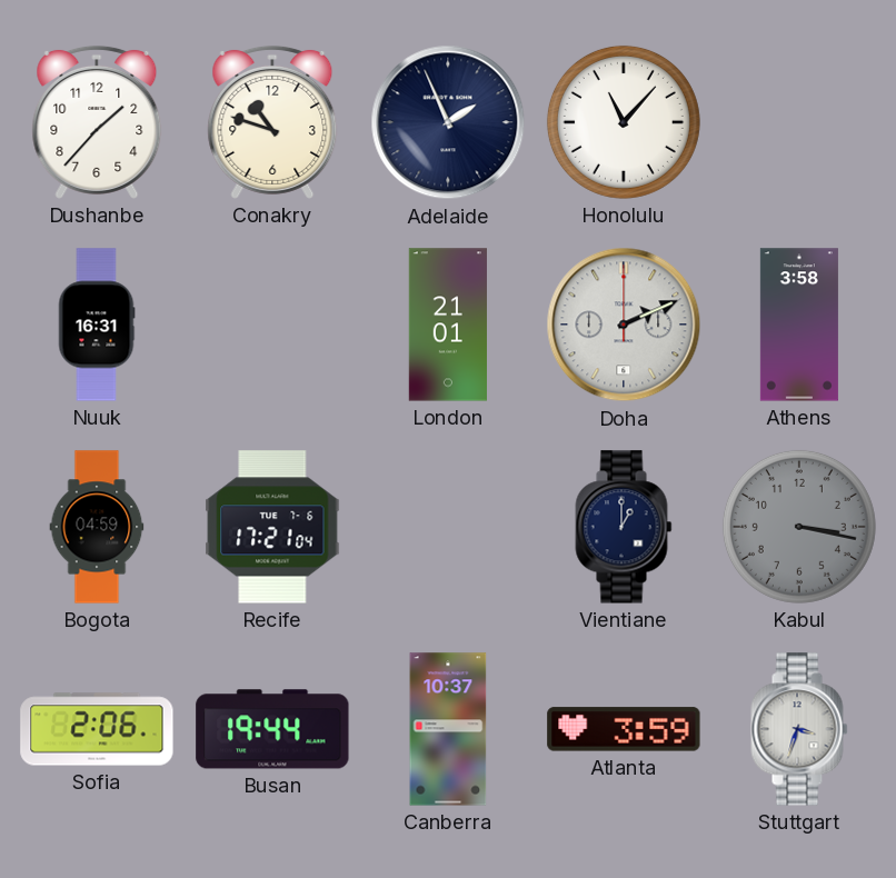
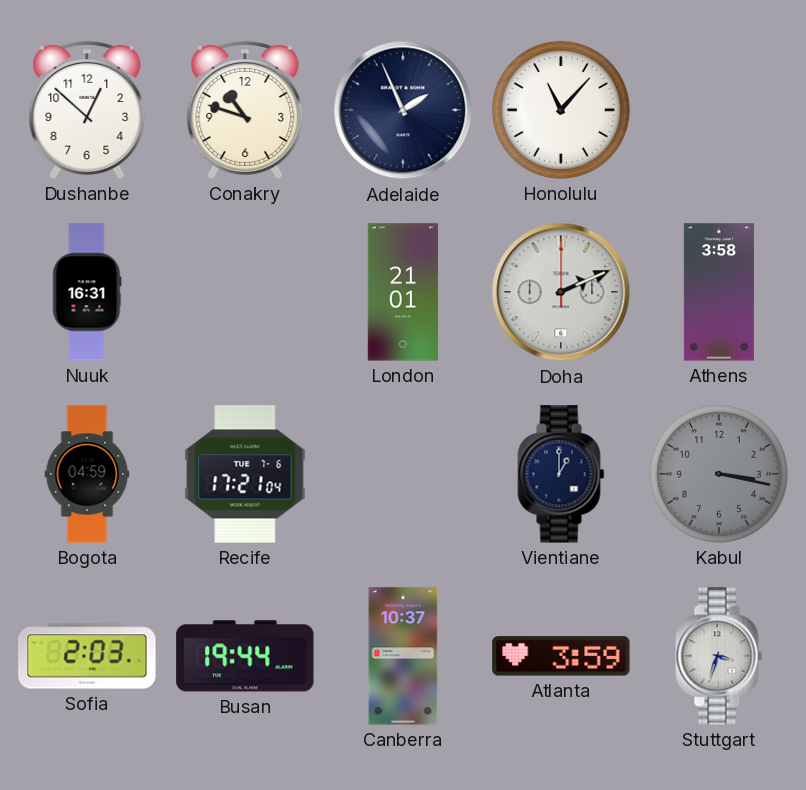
Dushanbe: 1:37 -> 12:52 (87, 110)
Sofia: 2:06 -> 2:03 (87, 656)
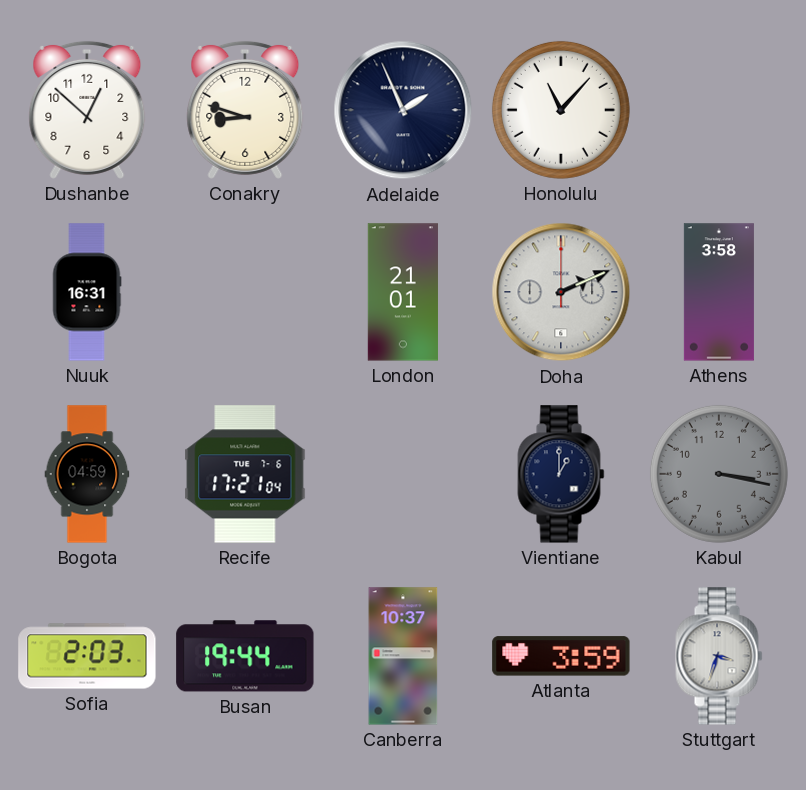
Conakry: 10:48 -> 8:48 (245, 110)
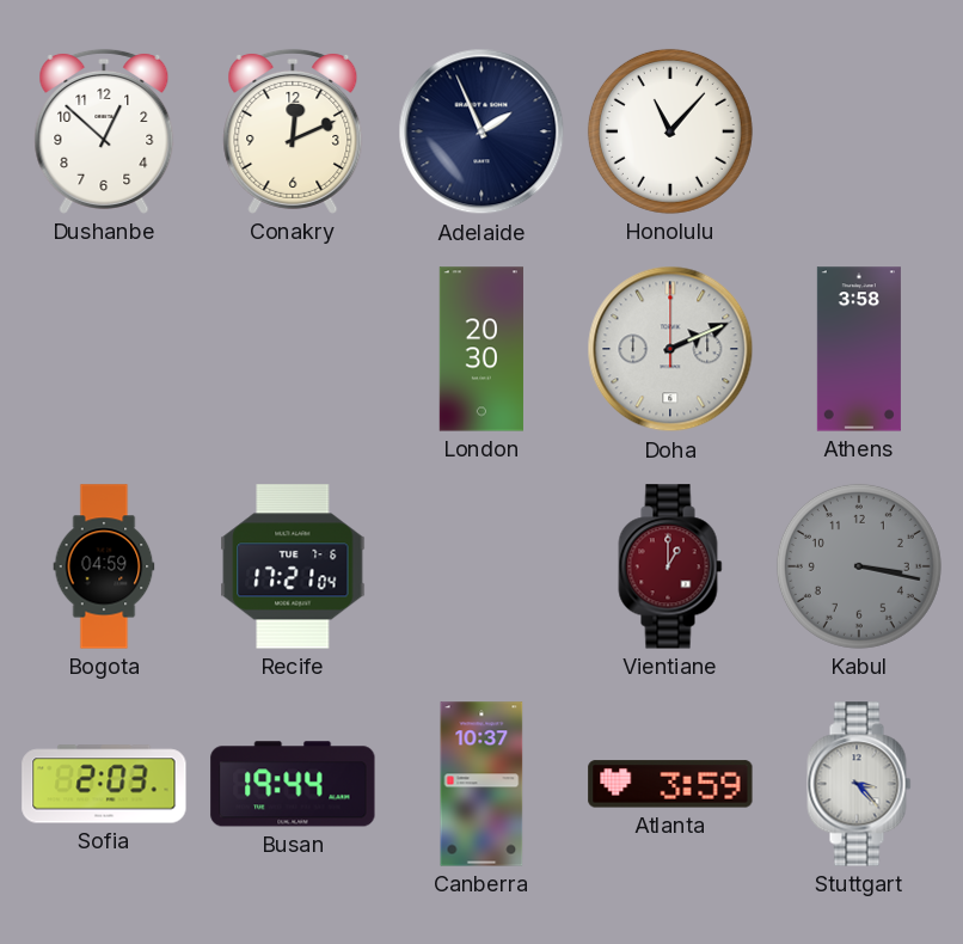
Conakry: 8:48 -> 12:11 (293, 131)
Nuuk: 16:31 -> none (87, 292)
London: 21:01 -> 20:30 (481, 349)
Vientiane dial: navy -> burgundy (670, 566)
Stuttgart: 3:33 -> 3:23 (859, 784)
